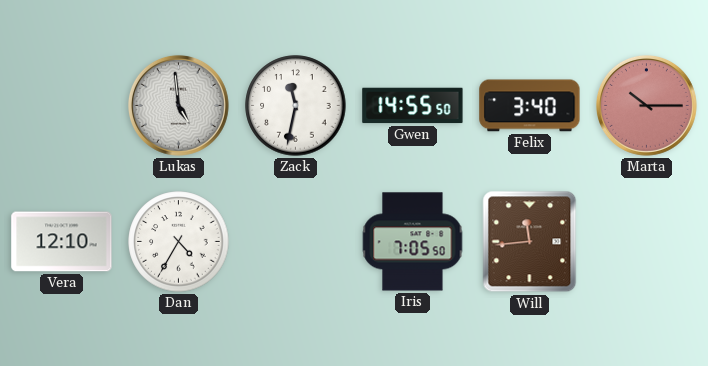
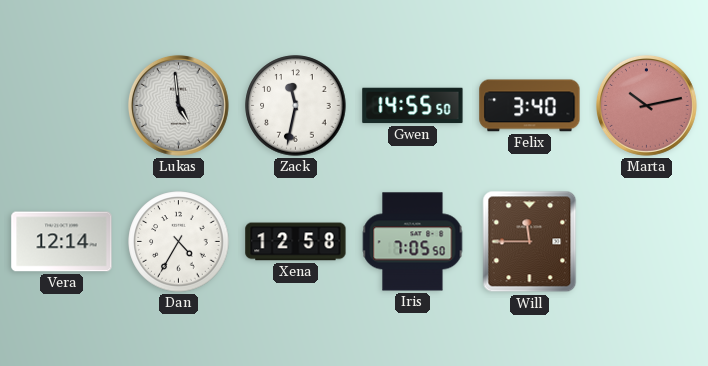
Marta: 10:15 -> 10:13 (646, 105)
Vera: 12:10 -> 12:14 (62, 242)
Xena: none -> 12:58 (296, 242)
Will: 11:44 -> 11:45 (530, 242)
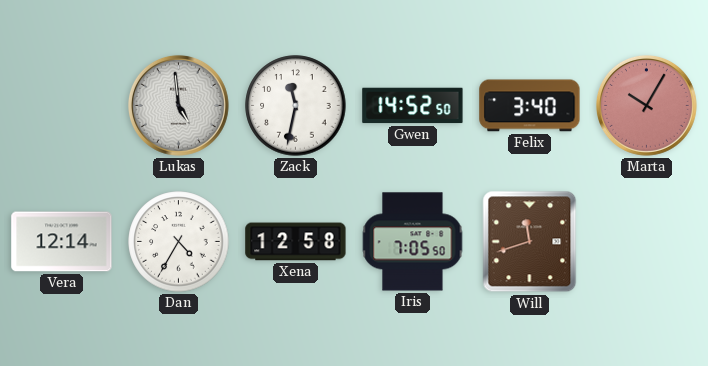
Gwen: 14:55 -> 14:52 (413, 106)
Marta: 10:13 -> 10:05 (646, 105)
Will: 11:45 -> 11:42 (530, 242)
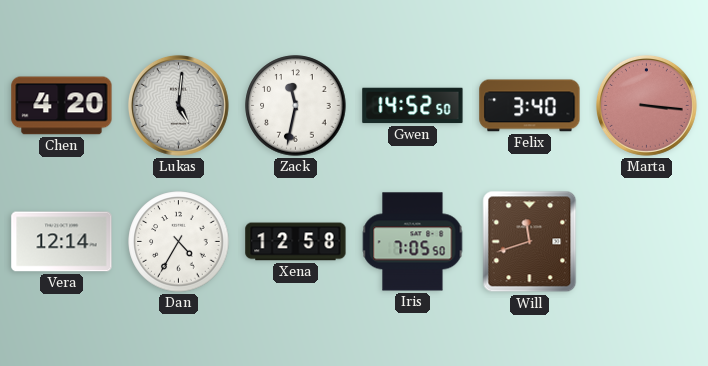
Chen: none -> 4:20 (62, 106)
Lukas: 4:59 -> 5:01 (178, 105)
Marta: 10:05 -> 3:16 (646, 105)
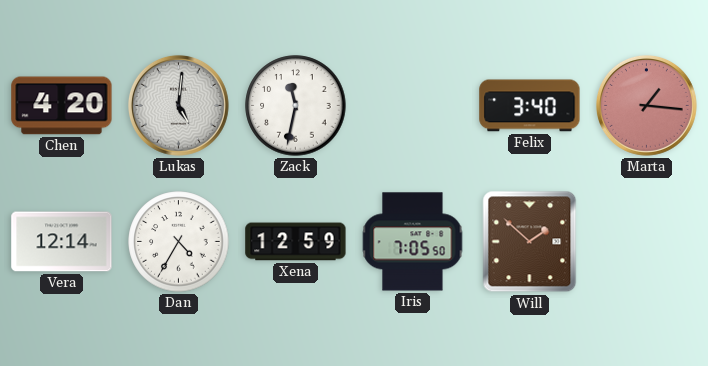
Gwen: 14:52 -> none (413, 106)
Marta: 3:16 -> 1:16 (646, 105)
Xena: 12:58 -> 12:59 (296, 242)
Will: 11:42 -> 1:52 (530, 242)
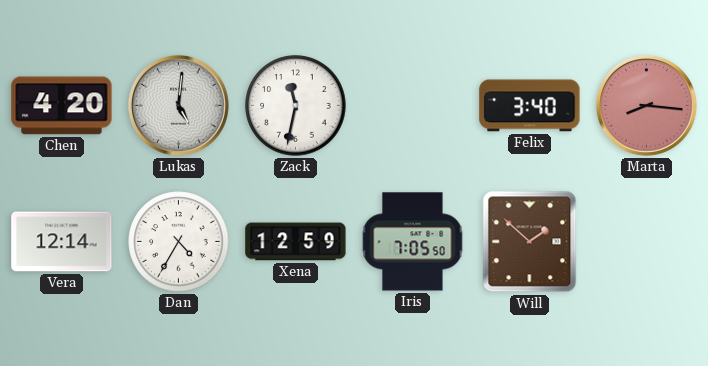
Marta: 1:16 -> 8:16 (646, 105)
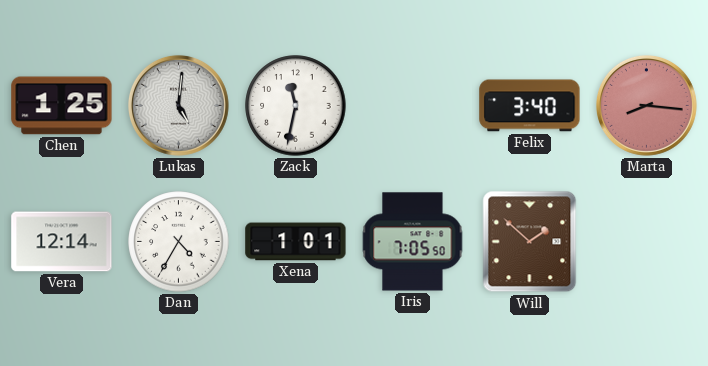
Chen: 4:20 -> 1:25 (62, 106)
Xena: 12:59 -> 1:01 (296, 242)
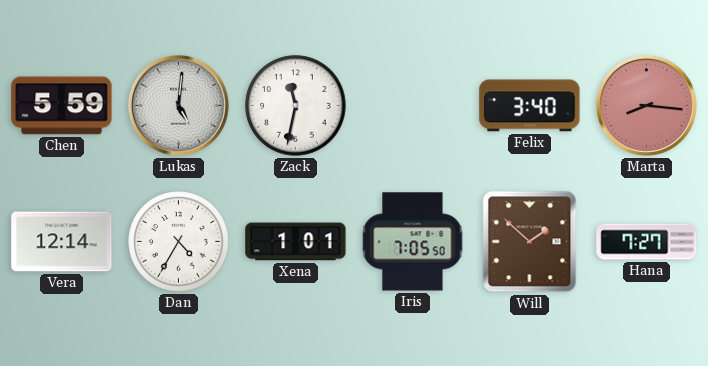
Chen: 1:25 -> 5:59 (62, 106)
Hana: none -> 7:27 (647, 242)
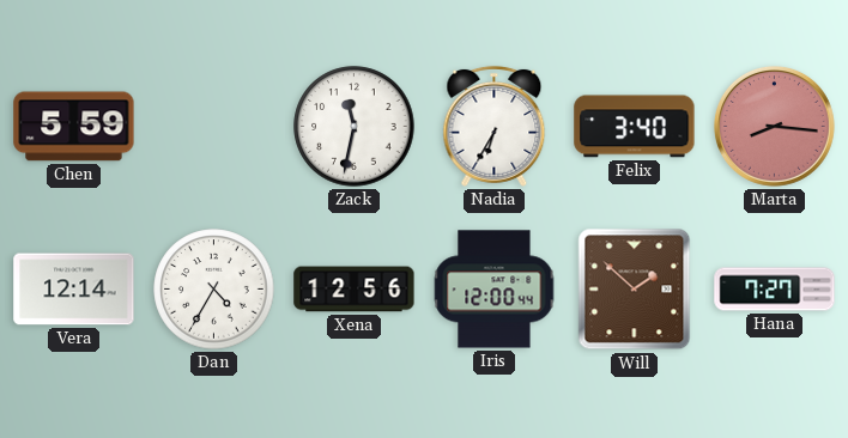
Lukas: 5:01 -> none (178, 105)
Nadia: none -> 6:35 (495, 126)
Xena: 1:01 -> 12:56 (355, 290)
Iris: 7:05 -> 12:00 (495, 290)
